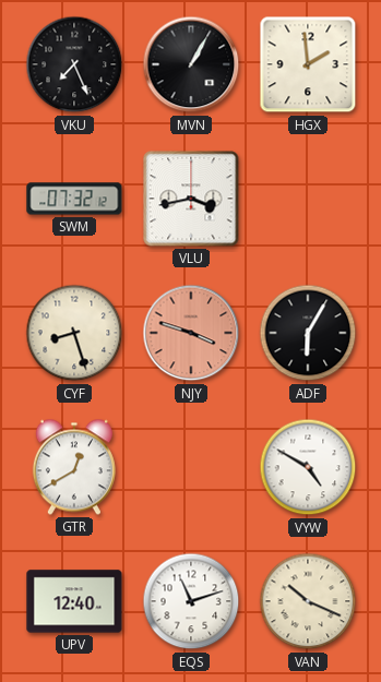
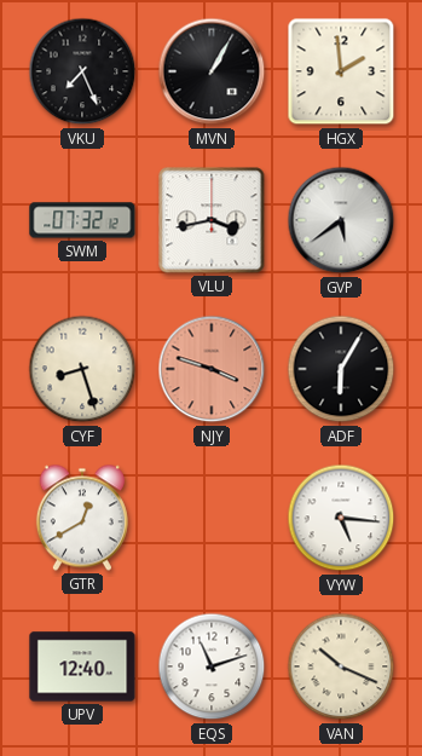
GVP: none -> 5:39 (341, 220)
VYW: 4:50 -> 5:16 (341, 518)
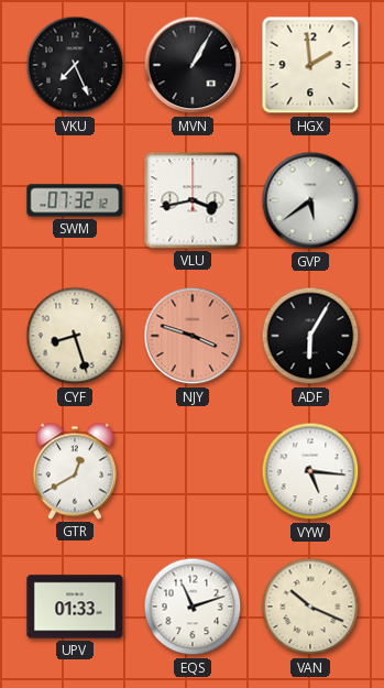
UPV: 12:40 -> 01:33 (75, 607)
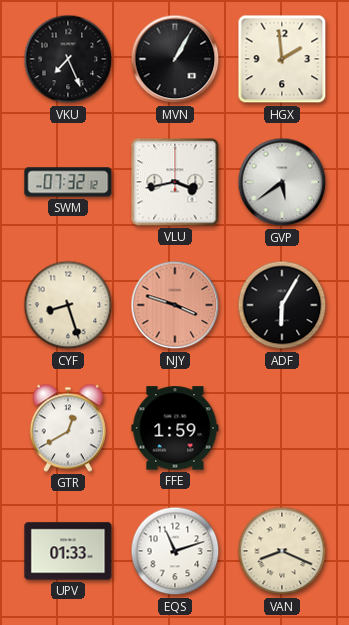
FFE: none -> 1:59 (175, 428)
VYW: 5:16 -> none (310, 471)
VAN: 10:19 -> 8:19 (282, 551)
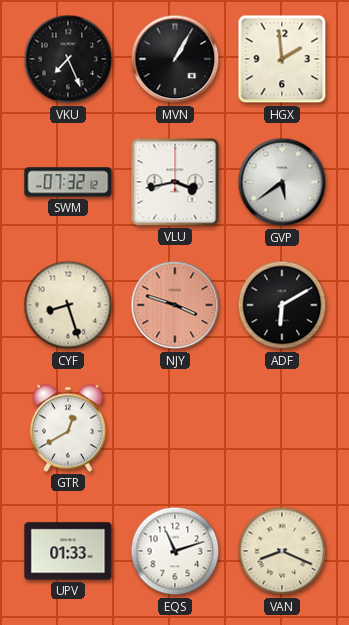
ADF: 6:05 -> 6:10 (282, 305)
FFE: 1:59 -> none (175, 428)
